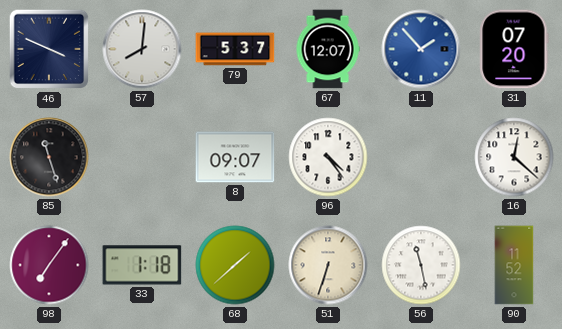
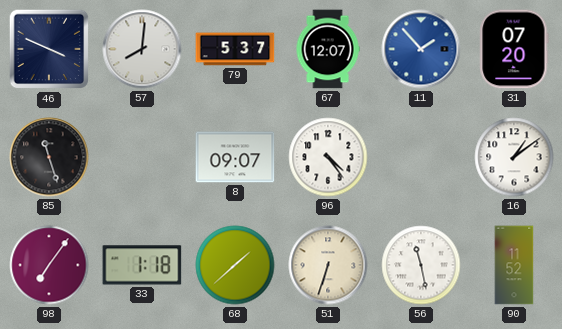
16: 12:22 -> 1:09 (514, 157)
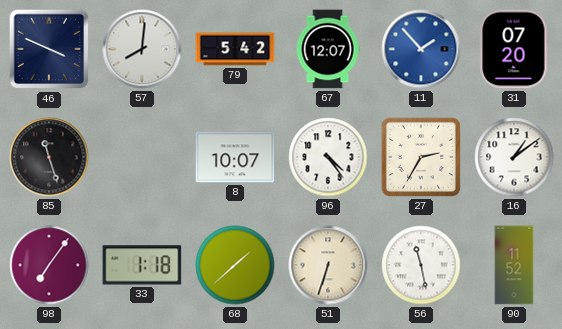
79: 5:37 -> 5:42 (235, 49)
8: 09:07 -> 10:07 (235, 157)
27: none -> 2:35 (421, 157)
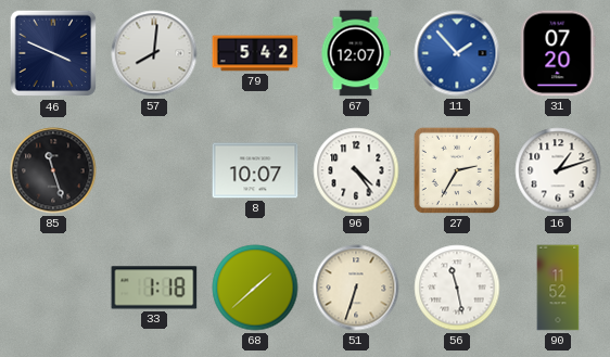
16: 1:09 -> 1:12 (558, 170)
98: 7:06 -> none (49, 265)
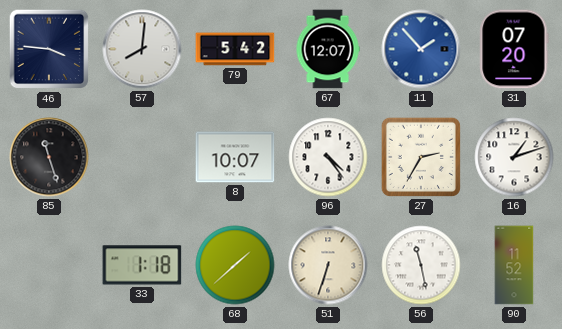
46: 3:49 -> 3:46 (49, 49)
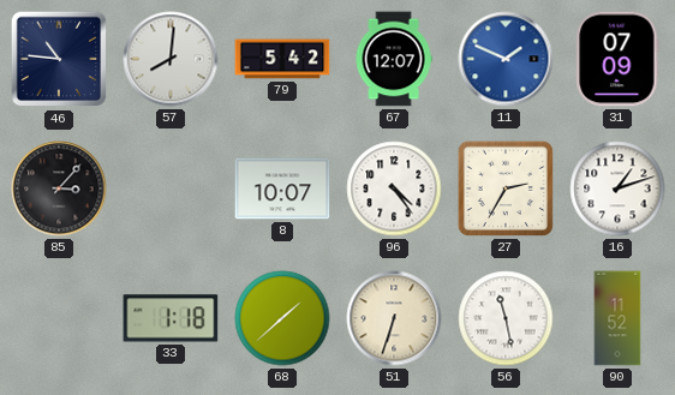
46: 3:46 -> 10:46 (59, 59)
11: 1:53 -> 1:49 (506, 59)
31: 07:20 -> 07:09 (617, 59)
85: 11:27 -> 3:07 (59, 188)
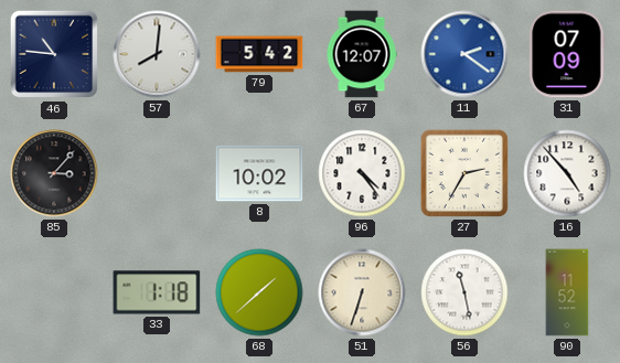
11: 1:49 -> 2:21 (464, 54)
8: 10:07 -> 10:02 (259, 173)
16: 1:12 -> 4:53 (567, 173)
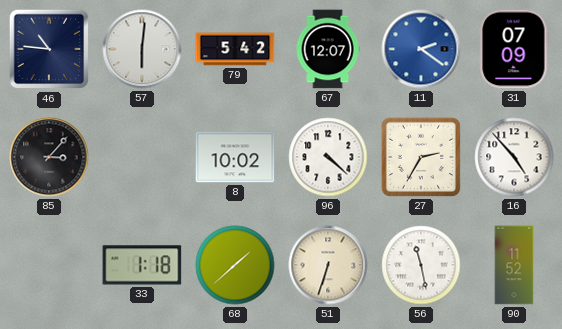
57: 8:01 -> 6:01 (142, 49)
96: 4:24 -> 4:22 (328, 157)
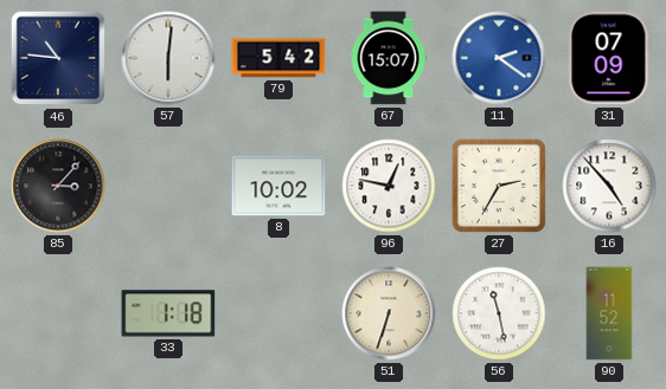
67: 12:07 -> 15:07 (389, 58)
96: 4:22 -> 12:47 (389, 186)
68: 1:38 -> none (235, 265)
